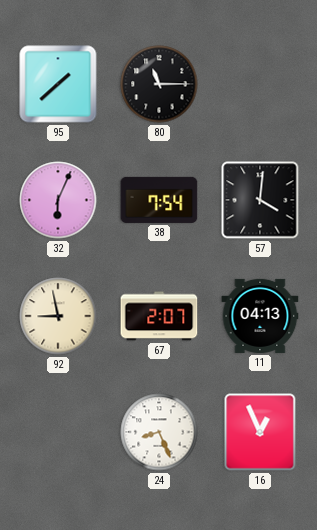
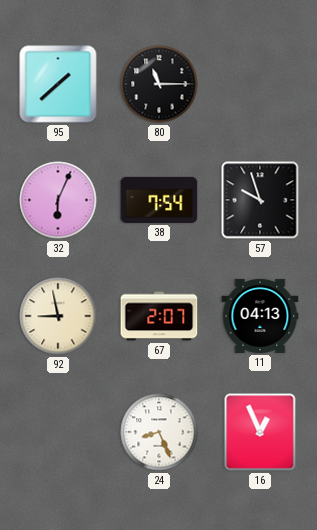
57: 4:01 -> 9:57 (260, 200)
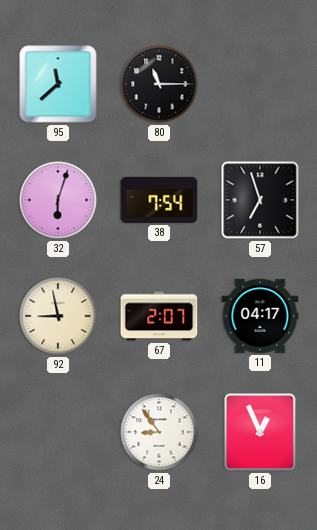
95: 1:38 -> 11:38 (58, 84)
32: 6:04 -> 6:03 (58, 200)
57: 9:57 -> 6:57 (260, 200)
11: 04:13 -> 04:17 (260, 316)
24: 8:26 -> 8:54 (159, 432)
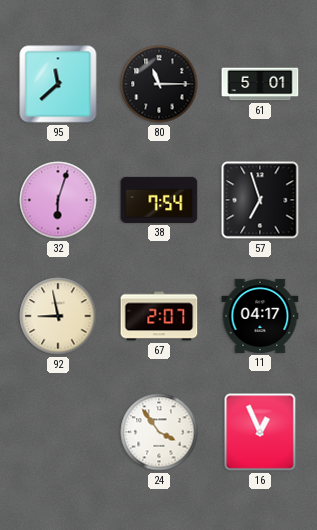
61: none -> 5:01 (260, 84)
24: 8:54 -> 3:54 (159, 432)
